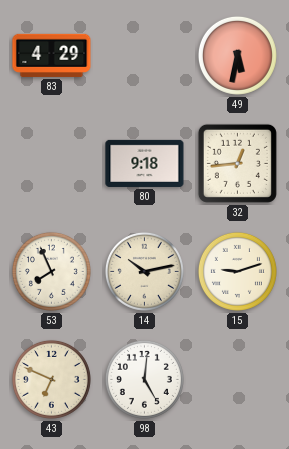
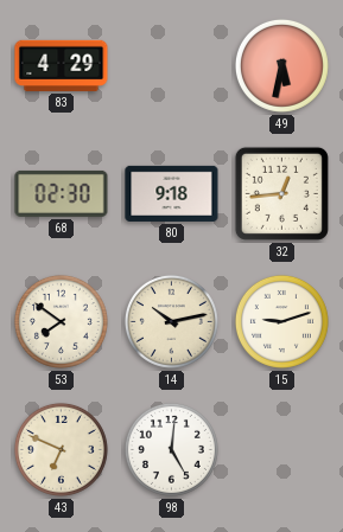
68: none -> 02:30 (62, 193)
53: 7:56 -> 7:51 (61, 321)
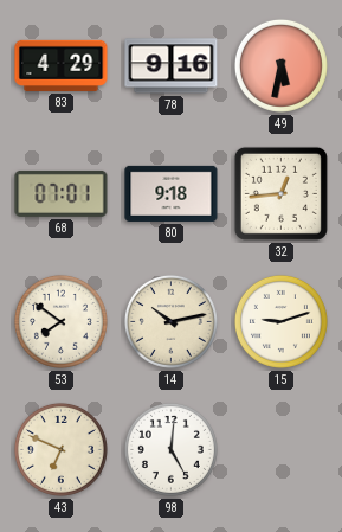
78: none -> 9:16 (172, 66)
68: 02:30 -> 07:01 (62, 193)
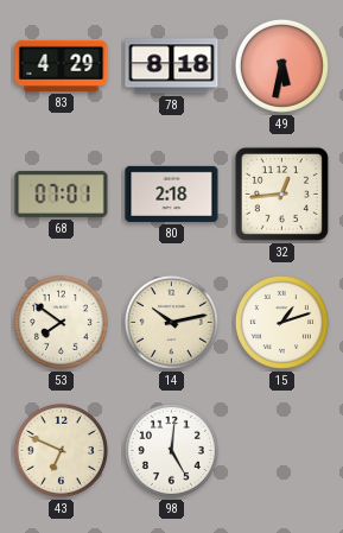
78: 9:16 -> 8:18 (172, 66)
80: 9:18 -> 2:18 (172, 193)
15: 9:12 -> 1:12 (281, 322)
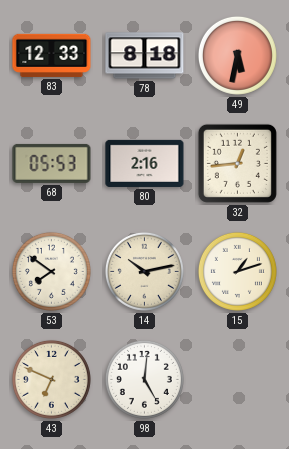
83: 4:29 -> 12:33 (52, 55)
68: 07:01 -> 05:53 (52, 163)
80: 2:18 -> 2:16 (145, 163)
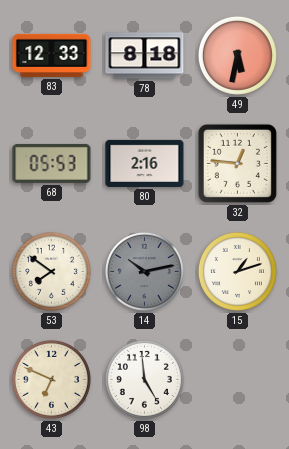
32: 12:44 -> 12:46 (237, 163)
14 dial: cream -> grey (144, 271)
98: 5:01 -> 4:59 (144, 379)
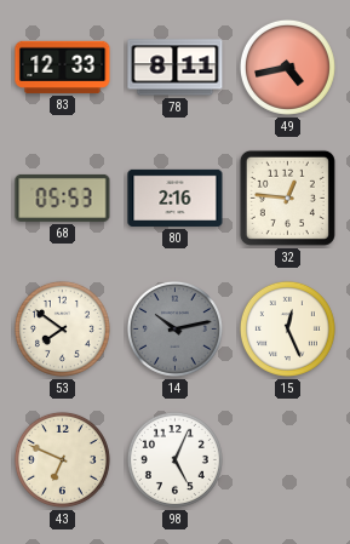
78: 8:18 -> 8:11 (176, 68)
49: 5:32 -> 4:43 (287, 67)
15: 1:12 -> 12:26 (287, 328)
98: 4:59 -> 5:04 (174, 459)
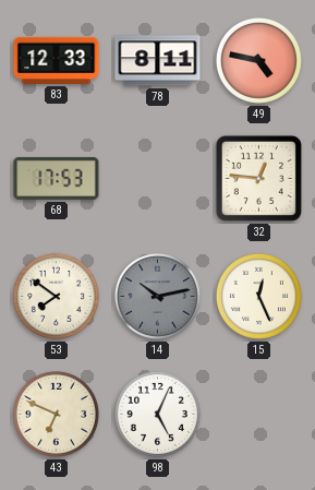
49: 4:43 -> 4:47 (258, 60)
68: 05:53 -> 17:53 (57, 178)
80: 2:16 -> none (176, 197)
